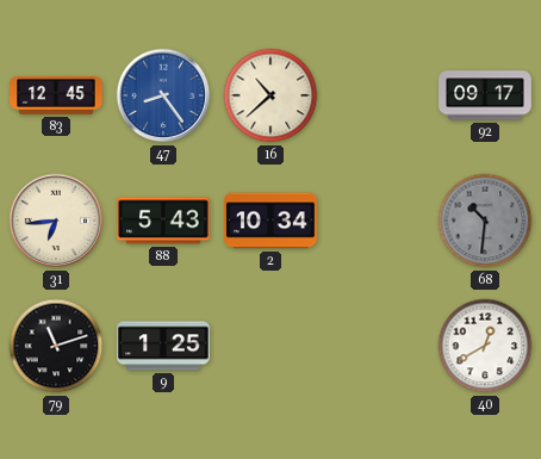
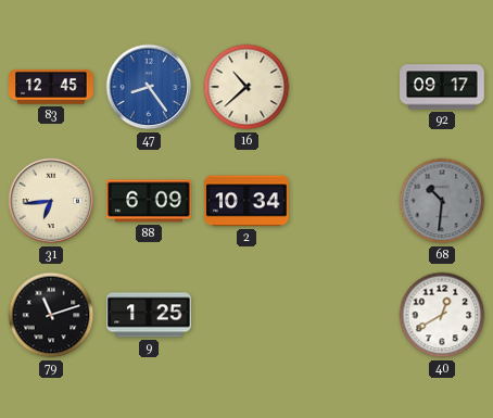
88: 5:43 -> 6:09 (149, 201)
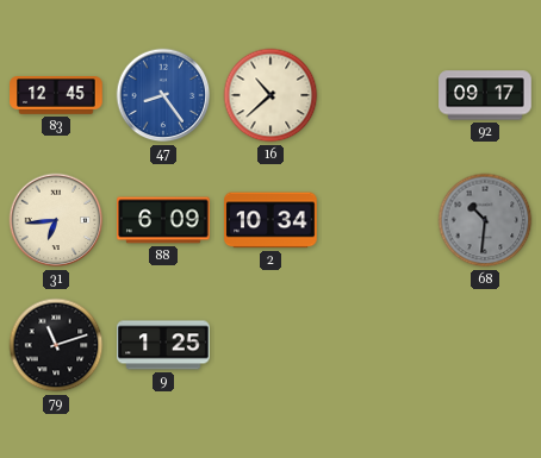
40: 12:40 -> none (442, 315)
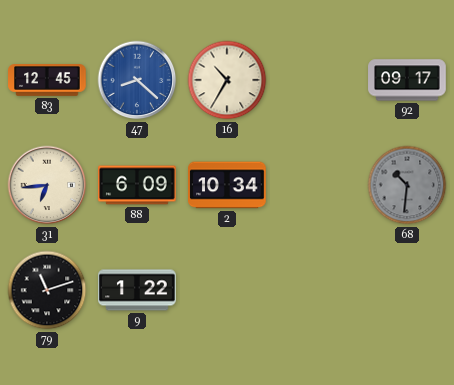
47: 8:24 -> 8:22 (137, 80)
16: 10:38 -> 10:35 (227, 80)
9: 1:25 -> 1:22 (137, 290)
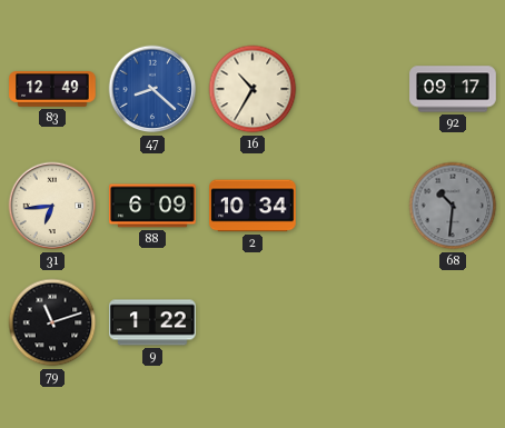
83: 12:45 -> 12:49 (52, 90)
